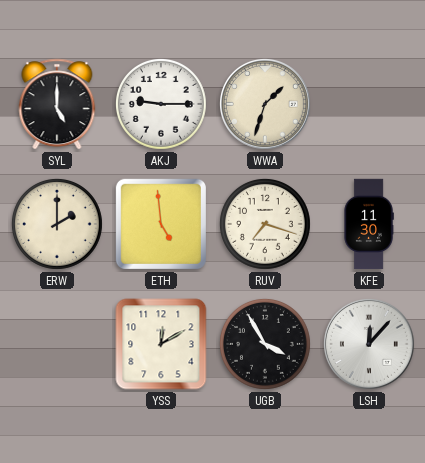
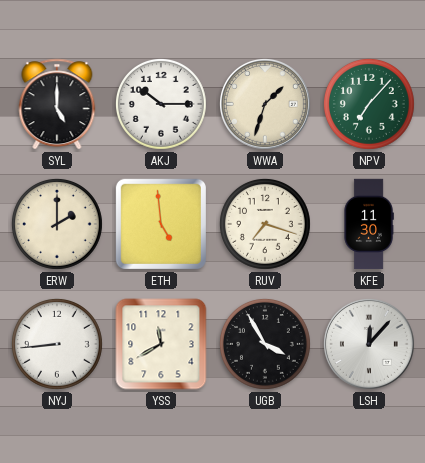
AKJ: 9:15 -> 10:15 (161, 104)
NPV: none -> 7:07 (369, 104)
NYJ: none -> 8:44 (57, 344)
YSS: 12:10 -> 11:40 (161, 344)
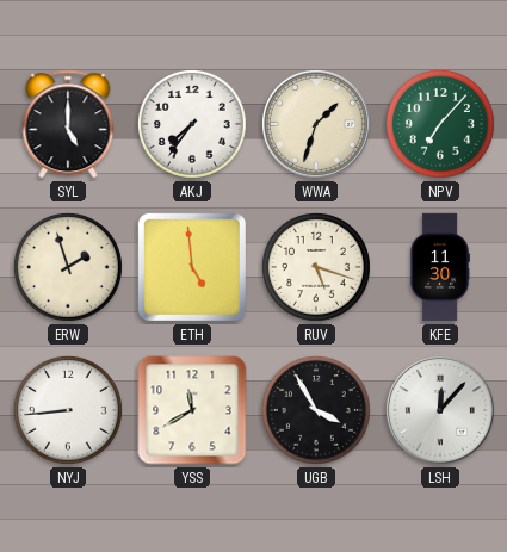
AKJ: 10:15 -> 7:36 (192, 124)
ERW: 2:00 -> 1:57 (68, 267)
RUV: 7:18 -> 5:18 (316, 267)
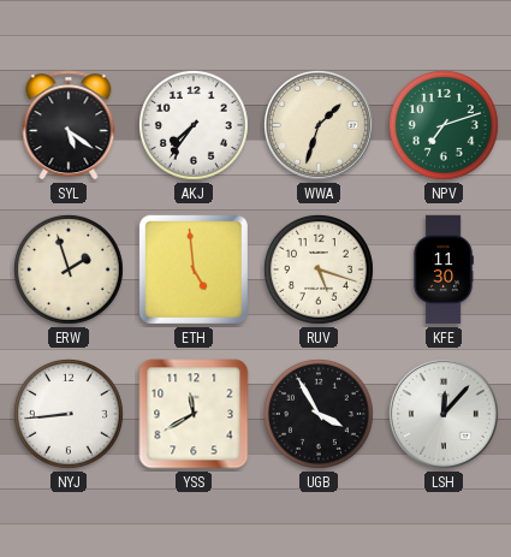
SYL: 5:00 -> 5:21 (69, 125)
NPV: 7:07 -> 7:12 (444, 125)
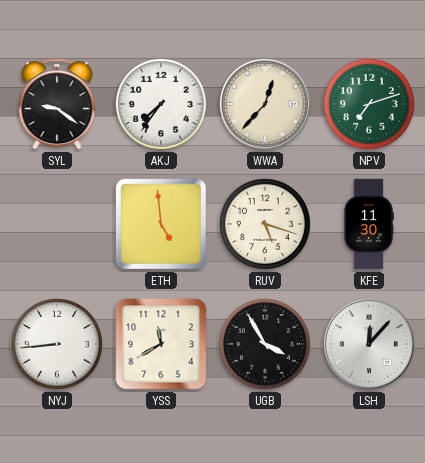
SYL: 5:21 -> 9:21 (57, 104)
WWA: 1:33 -> 12:37 (265, 104)
ERW: 1:57 -> none (69, 269)
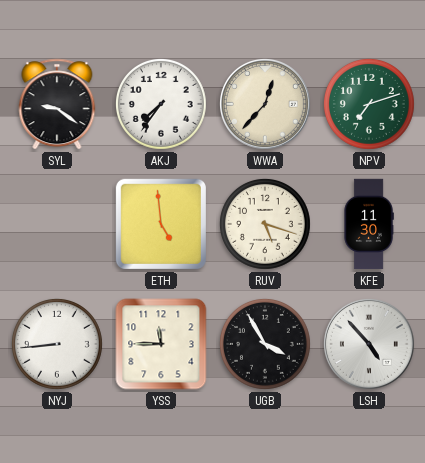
YSS: 11:40 -> 11:45 (161, 344)
LSH: 12:07 -> 4:53 (369, 344)
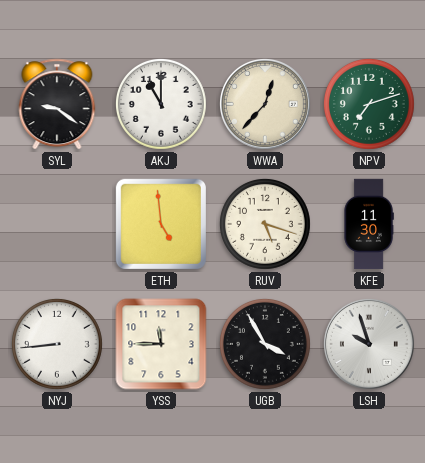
AKJ: 7:36 -> 11:00 (161, 104)
LSH: 4:53 -> 9:57 (369, 344)
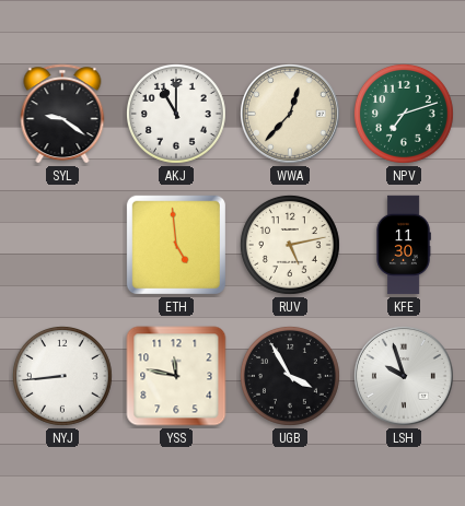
RUV: 5:18 -> 5:13 (290, 245)
YSS: 11:45 -> 11:47 (176, 376)
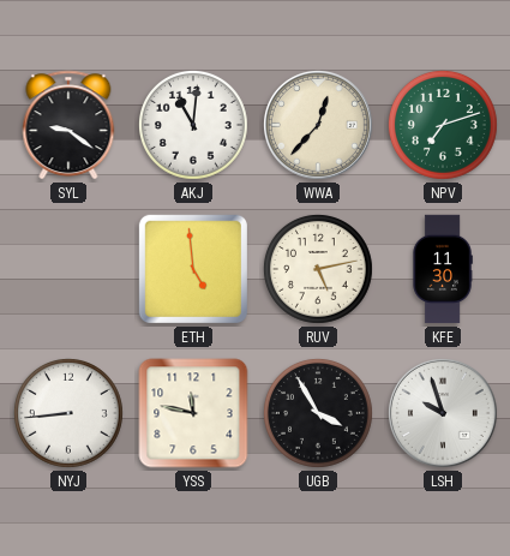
AKJ: 11:00 -> 11:01 (193, 125)
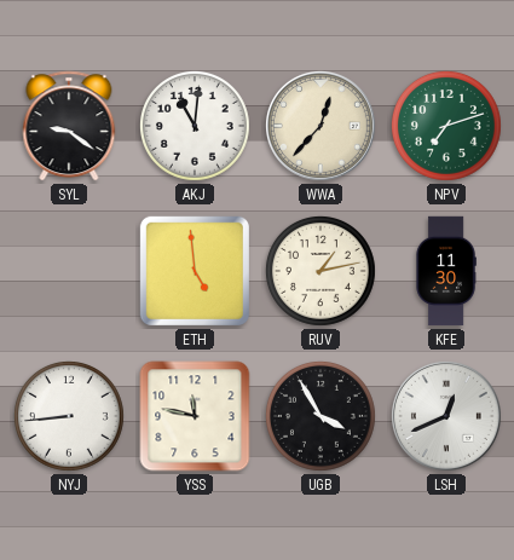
RUV: 5:13 -> 1:13 (320, 271)
LSH: 9:57 -> 12:41 (446, 416)
